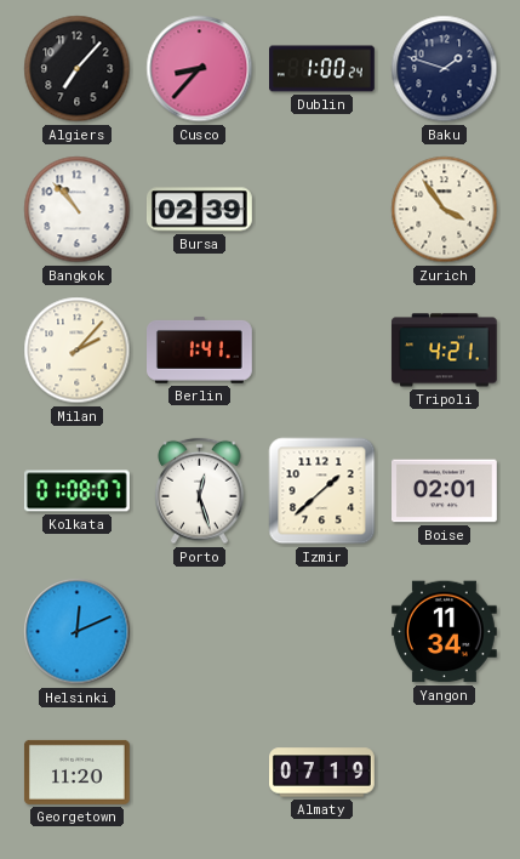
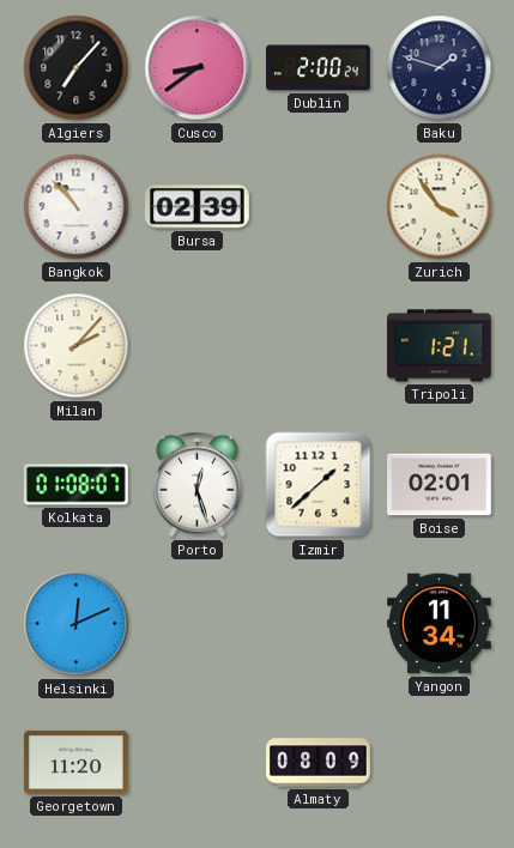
Cusco: 8:37 -> 8:39 (198, 68)
Dublin: 1:00 -> 2:00 (319, 68)
Berlin: 1:41 -> none (200, 349)
Tripoli: 4:21 -> 1:21 (440, 346)
Almaty: 07:19 -> 08:09 (319, 763)
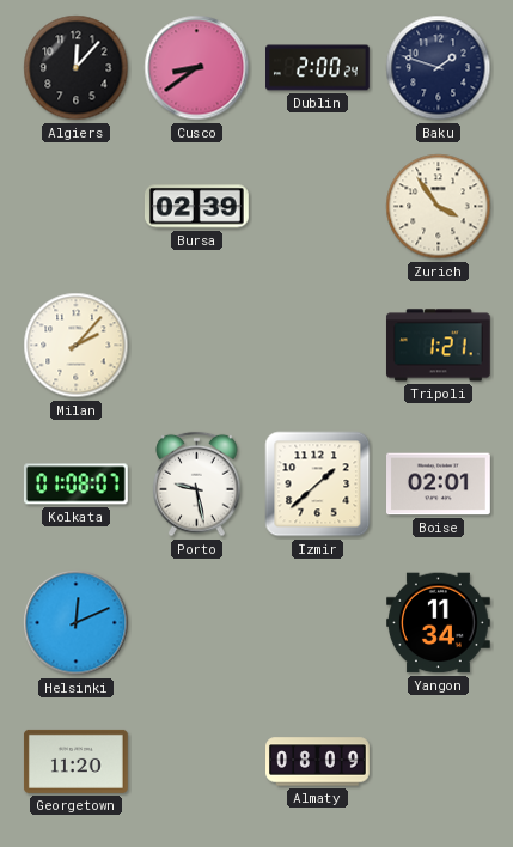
Algiers: 7:07 -> 12:07 (77, 68)
Bangkok: 10:53 -> none (77, 207)
Porto: 12:27 -> 9:28 (197, 485)
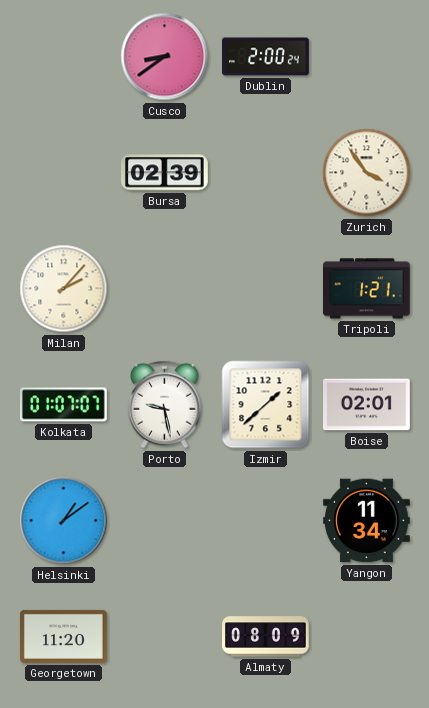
Algiers: 12:07 -> none (77, 68)
Baku: 1:48 -> none (439, 68)
Kolkata: 01:08 -> 01:07 (63, 405)
Helsinki: 12:11 -> 1:09 (64, 521)
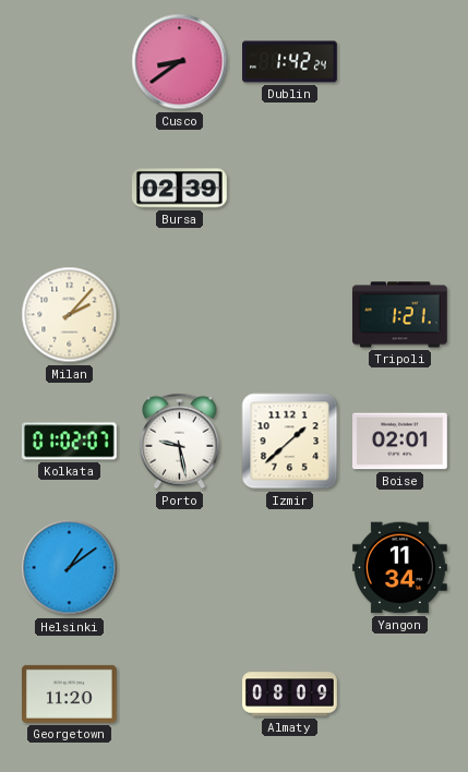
Dublin: 2:00 -> 1:42 (290, 62)
Zurich: 3:54 -> none (367, 173)
Kolkata: 01:07 -> 01:02 (69, 442)
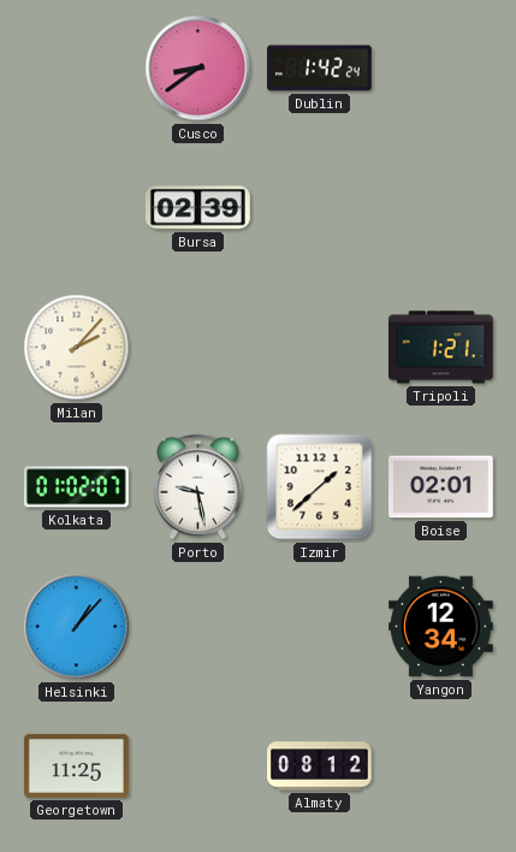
Helsinki: 1:09 -> 1:07 (77, 627)
Yangon: 11:34 -> 12:34 (441, 627)
Georgetown: 11:20 -> 11:25 (77, 765)
Almaty: 08:09 -> 08:12 (320, 767)
